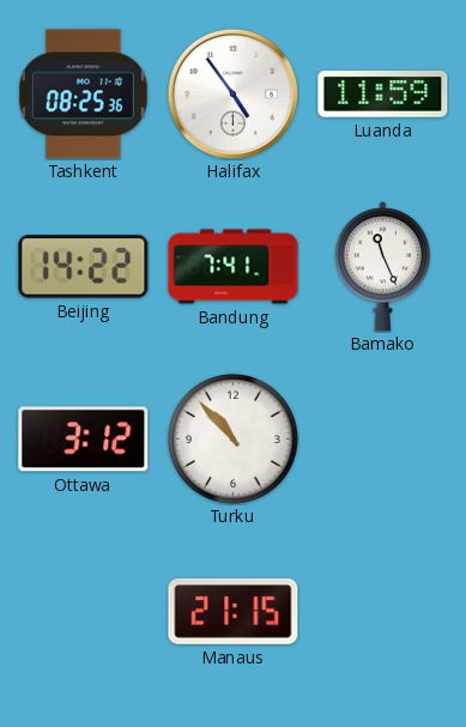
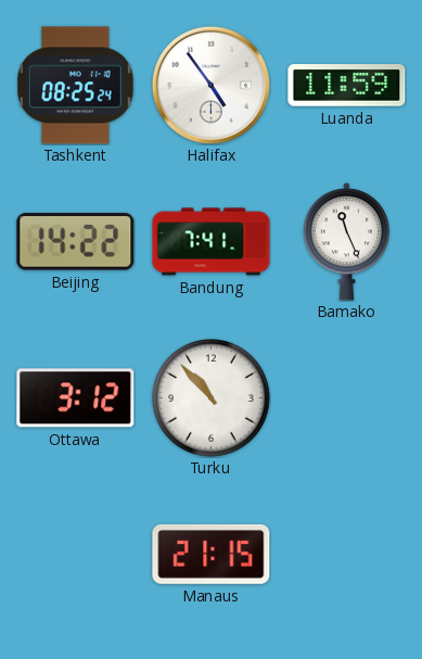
Tashkent: 08:25:36 -> 08:25:24 (75, 86)
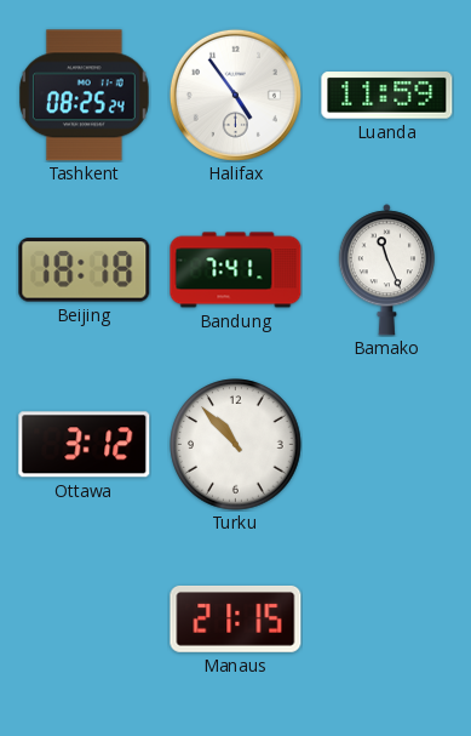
Beijing: 14:22 -> 18:18 (85, 270)
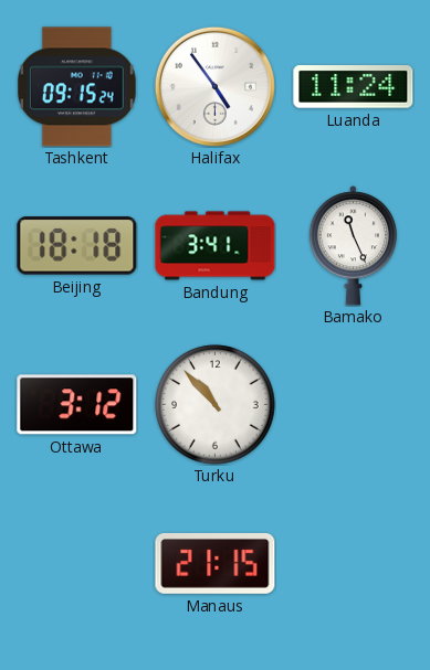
Tashkent: 08:25 -> 09:15 (76, 87)
Luanda: 11:59 -> 11:24 (354, 87)
Bandung: 7:41 -> 3:41 (216, 246)
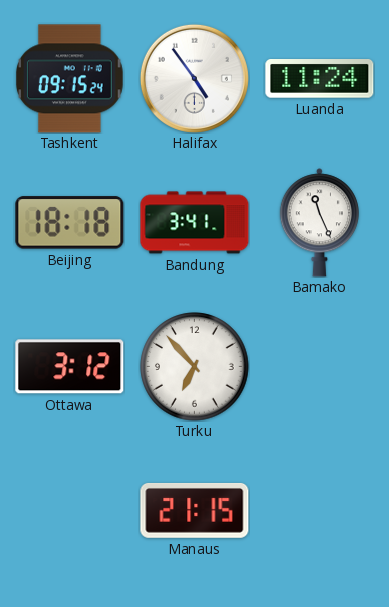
Turku: 10:53 -> 6:53 (195, 367)
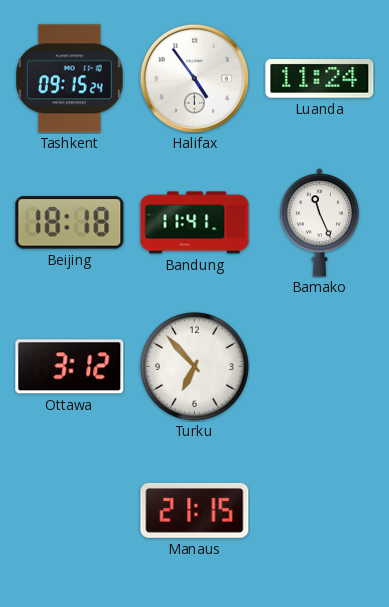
Bandung: 3:41 -> 11:41 (195, 223)
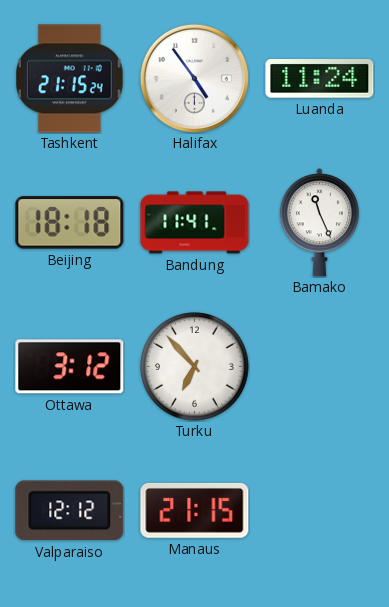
Tashkent: 09:15 -> 21:15 (69, 79)
Valparaiso: none -> 12:12 (70, 511)
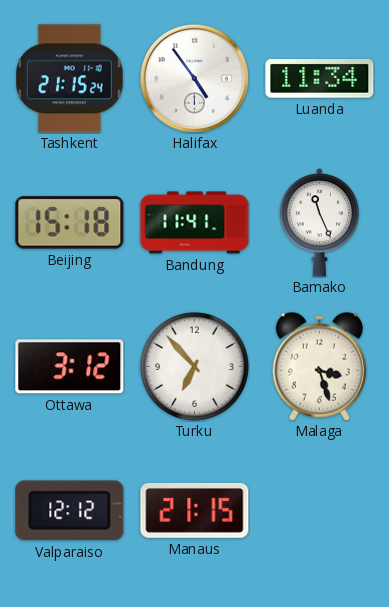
Luanda: 11:24 -> 11:34 (320, 79)
Beijing: 18:18 -> 15:18 (70, 223)
Malaga: none -> 3:27 (319, 366)
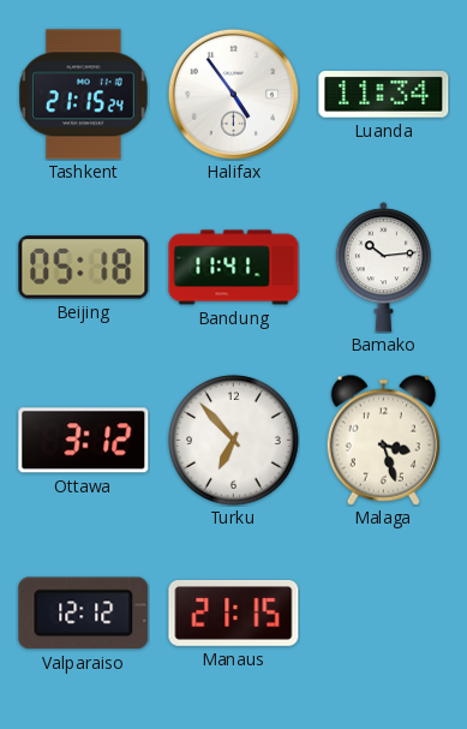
Beijing: 15:18 -> 05:18 (84, 268)
Bamako: 11:26 -> 10:14 (383, 268)
